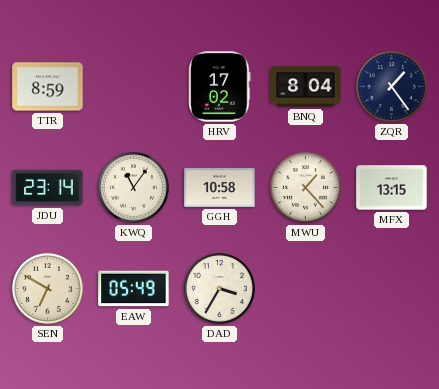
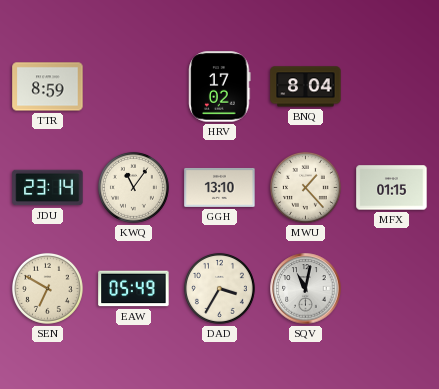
ZQR: 1:24 -> none (391, 86)
GGH: 10:58 -> 13:10 (220, 187)
MFX: 13:15 -> 01:15 (392, 188)
SQV: none -> 11:02 (306, 289)
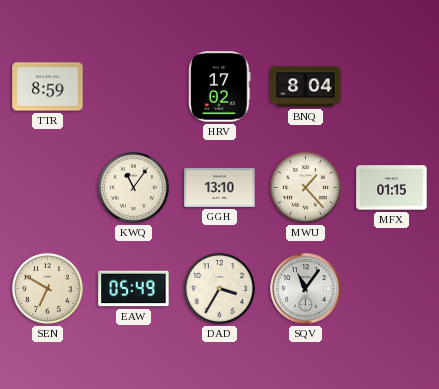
JDU: 23:14 -> none (48, 188)
SQV: 11:02 -> 11:06 (306, 289)
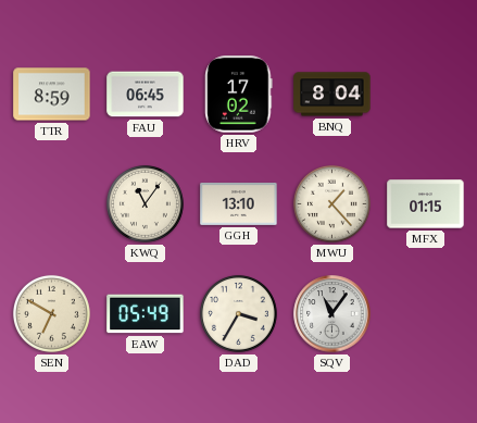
FAU: none -> 06:45 (146, 95)
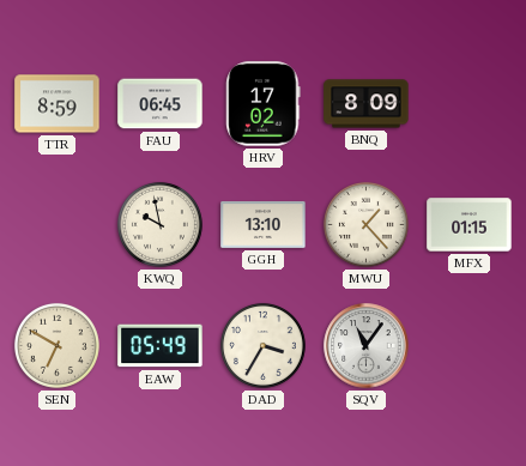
BNQ: 8:04 -> 8:09 (367, 104)
KWQ: 11:06 -> 9:58 (159, 224)
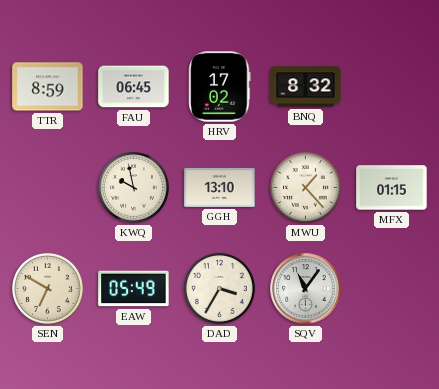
BNQ: 8:09 -> 8:32 (306, 87)
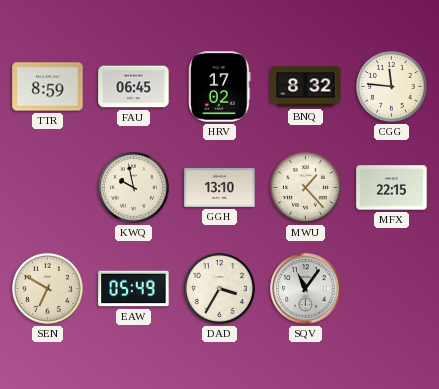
CGG: none -> 11:46 (391, 86)
MFX: 01:15 -> 22:15 (392, 188)
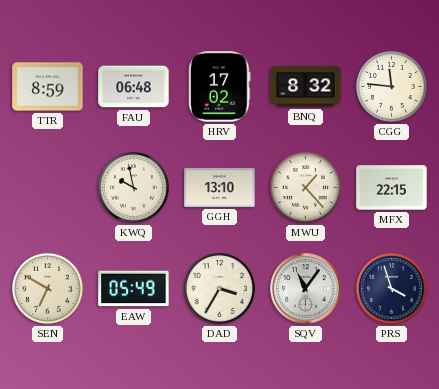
FAU: 06:45 -> 06:48 (134, 87)
PRS: none -> 3:57 (391, 288)
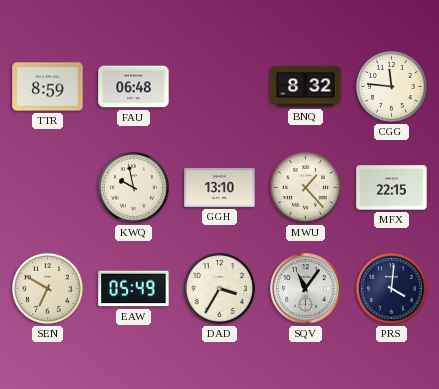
HRV: 17:02 -> none (220, 87)
PRS: 3:57 -> 4:01 (391, 288)
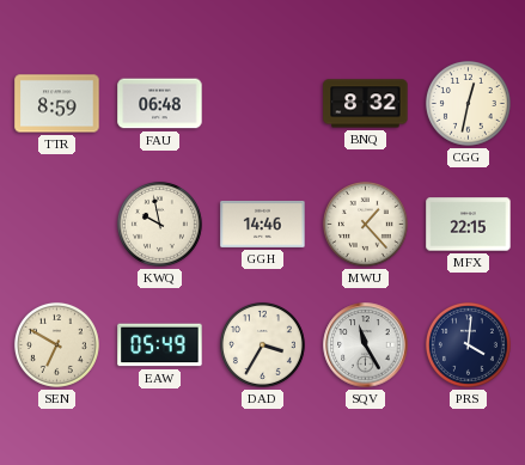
CGG: 11:46 -> 12:32 (468, 103)
GGH: 13:10 -> 14:46 (263, 224)
SQV: 11:06 -> 11:25 (366, 345)
